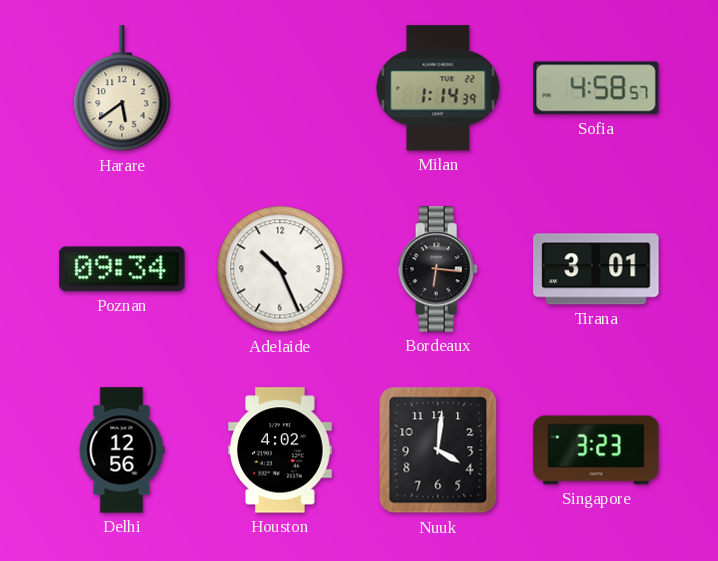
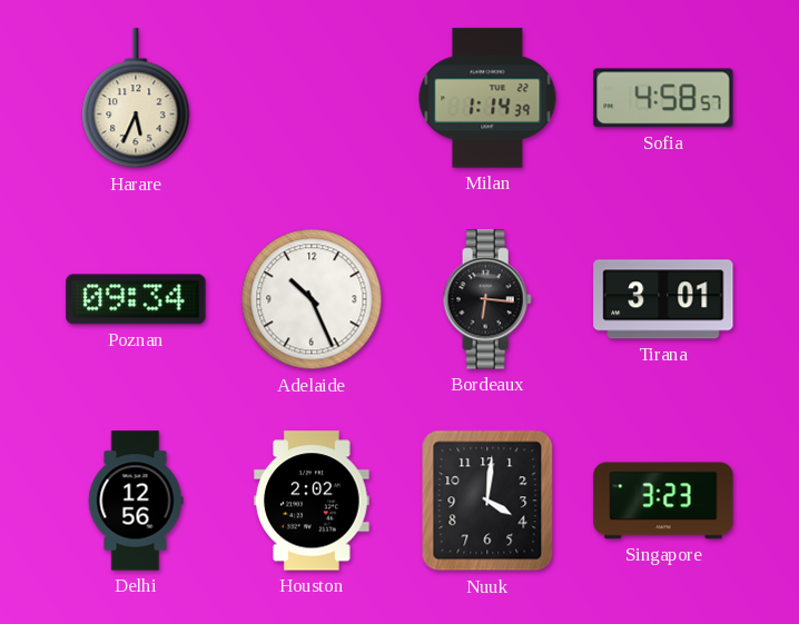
Harare: 5:39 -> 5:34 (136, 99)
Houston: 4:02 -> 2:02 (312, 501)
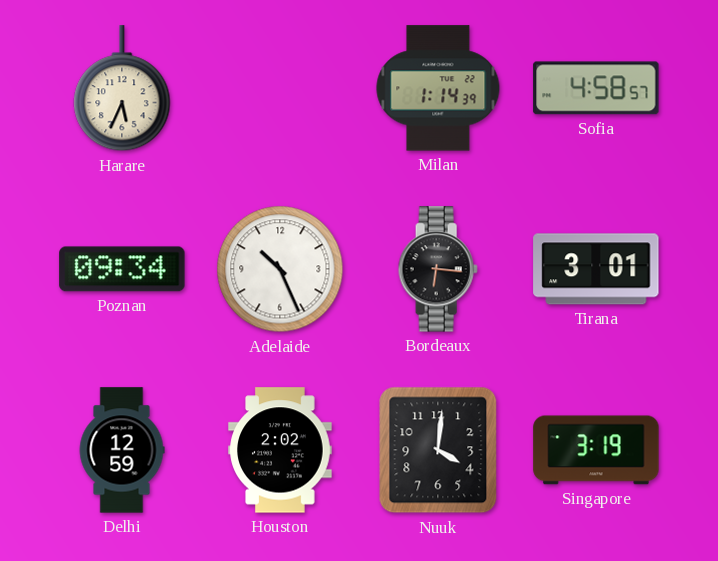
Delhi: 12:56 -> 12:59 (122, 450)
Singapore: 3:23 -> 3:19 (596, 450)
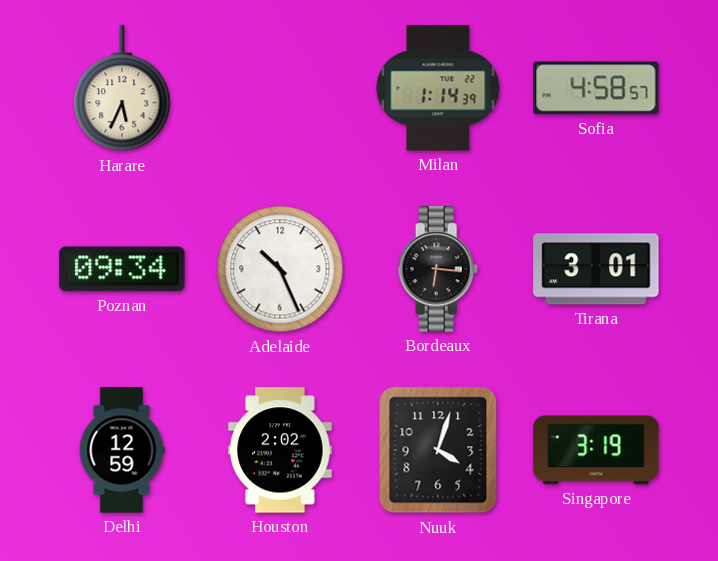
Nuuk: 4:01 -> 4:03 (438, 450)
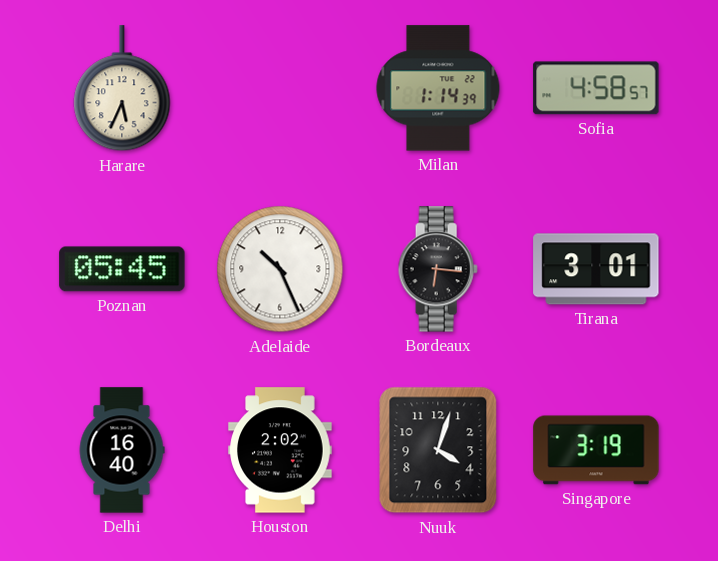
Poznan: 09:34 -> 05:45 (122, 269)
Delhi: 12:59 -> 16:40 (122, 450)
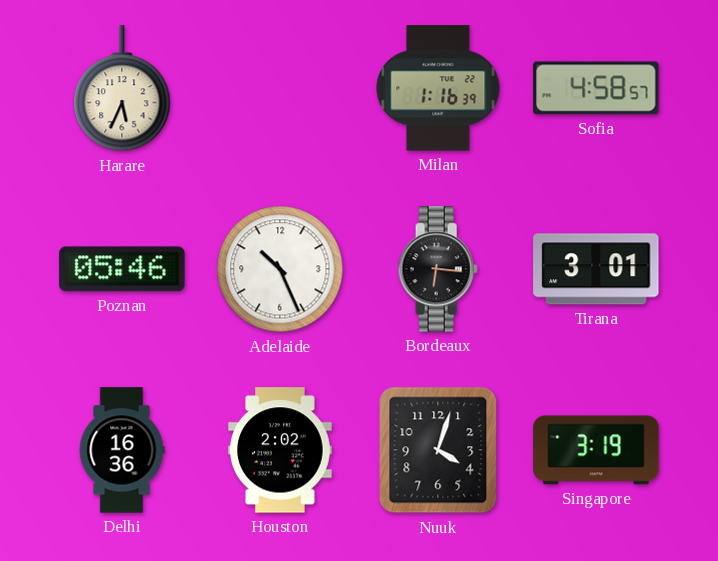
Milan: 1:14 -> 1:16 (438, 88)
Poznan: 05:45 -> 05:46 (122, 269)
Delhi: 16:40 -> 16:36 (122, 450)
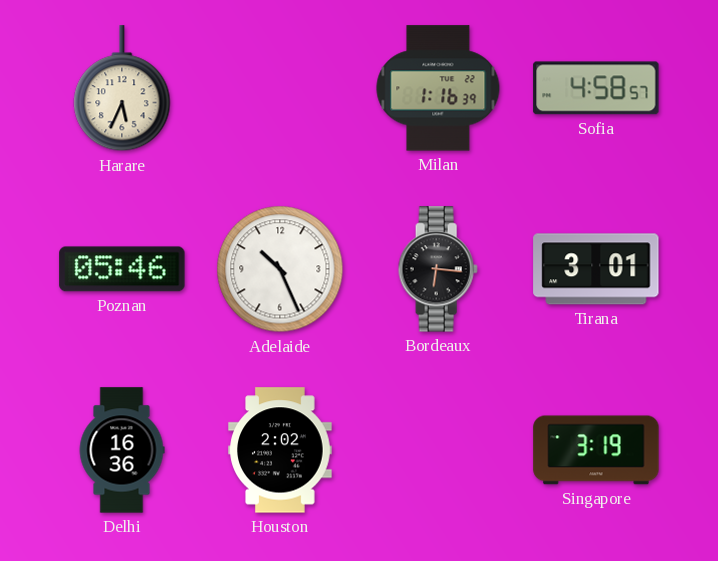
Nuuk: 4:03 -> none (438, 450)
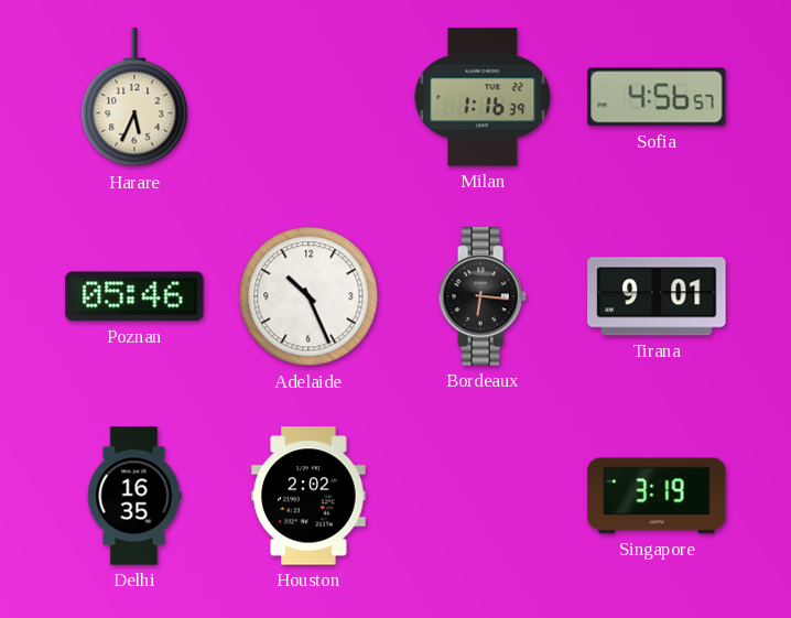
Sofia: 4:58 -> 4:56 (657, 97)
Tirana: 3:01 -> 9:01 (657, 296)
Delhi: 16:36 -> 16:35 (134, 496)
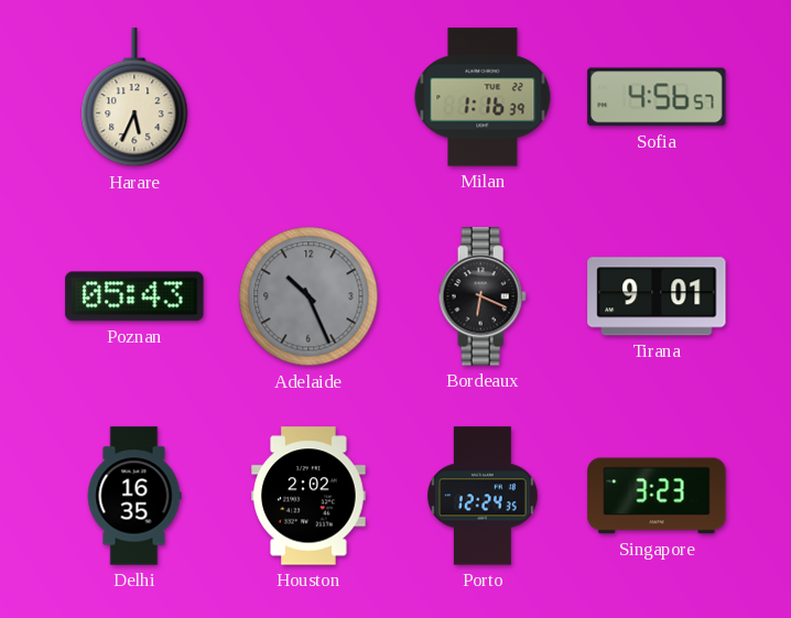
Poznan: 05:46 -> 05:43 (134, 296)
Adelaide dial: white -> grey (308, 296)
Bordeaux: 6:16 -> 6:19 (483, 296)
Porto: none -> 12:24 (484, 496)
Singapore: 3:19 -> 3:23 (657, 496)
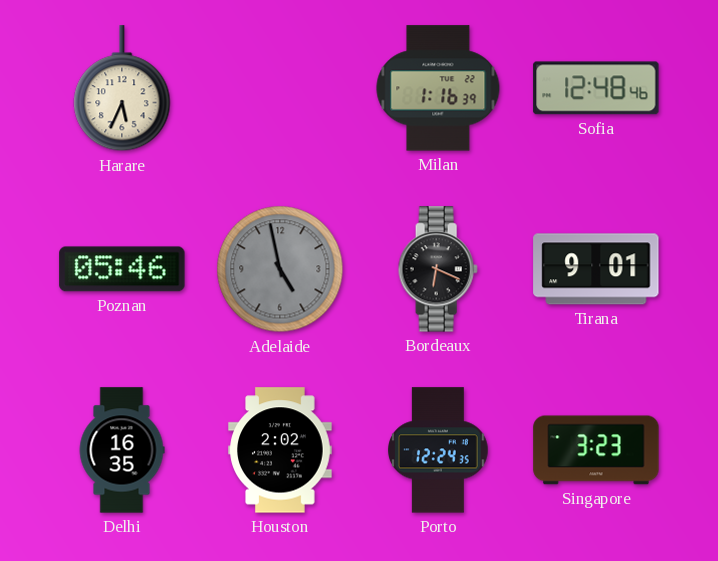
Sofia: 4:56 -> 12:48 (596, 88)
Poznan: 05:43 -> 05:46 (122, 269)
Adelaide: 10:26 -> 4:58 (280, 269)
